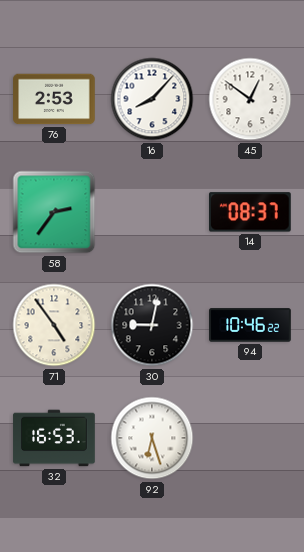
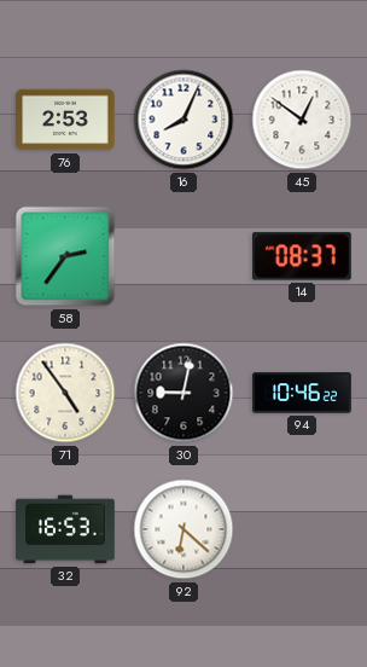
16: 8:07 -> 8:04 (183, 120)
92: 6:27 -> 6:22 (183, 529)
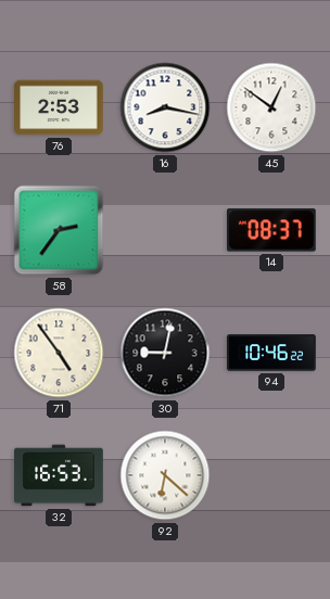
16: 8:04 -> 8:17 (165, 107)
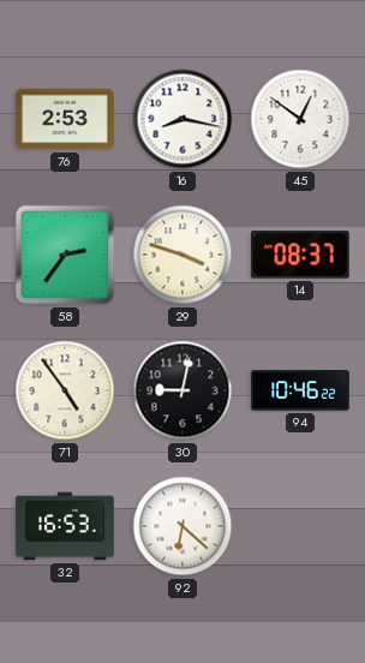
29: none -> 3:48 (182, 255)
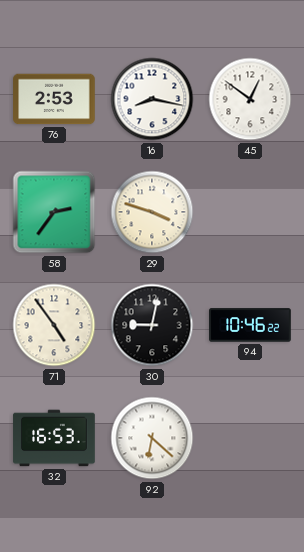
14: 08:37 -> none (301, 255)
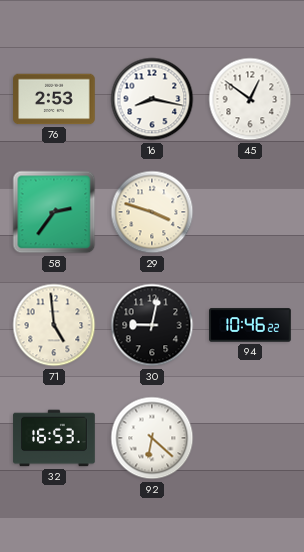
71: 4:54 -> 4:59 (54, 325)
